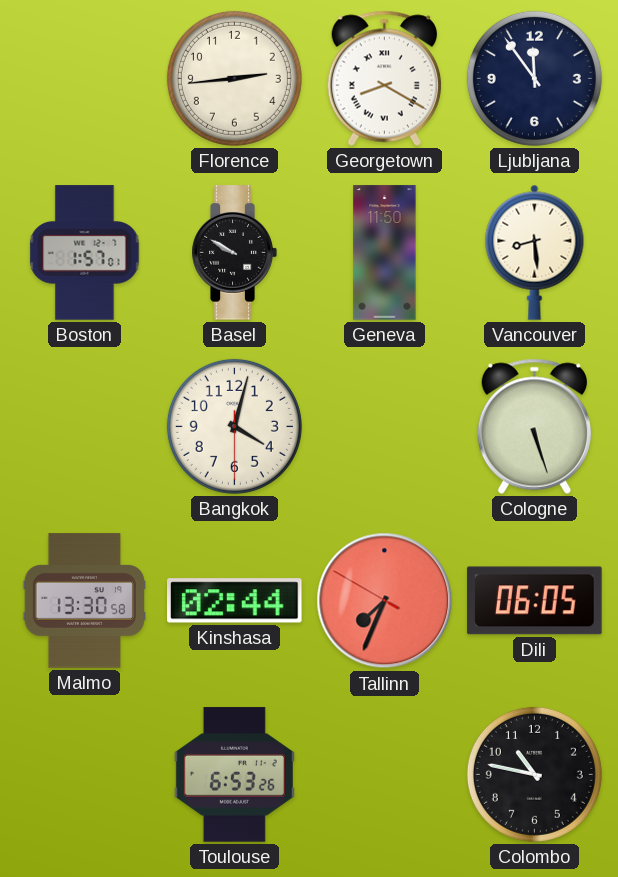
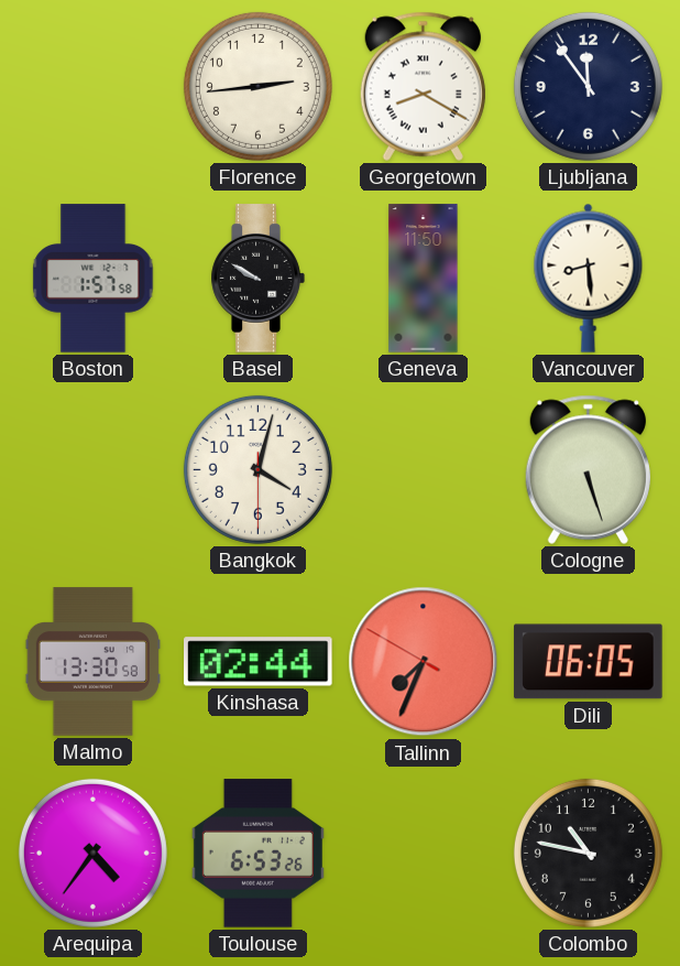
Boston: 1:57:01 -> 1:57:58 (94, 279)
Arequipa: none -> 4:36 (92, 853)
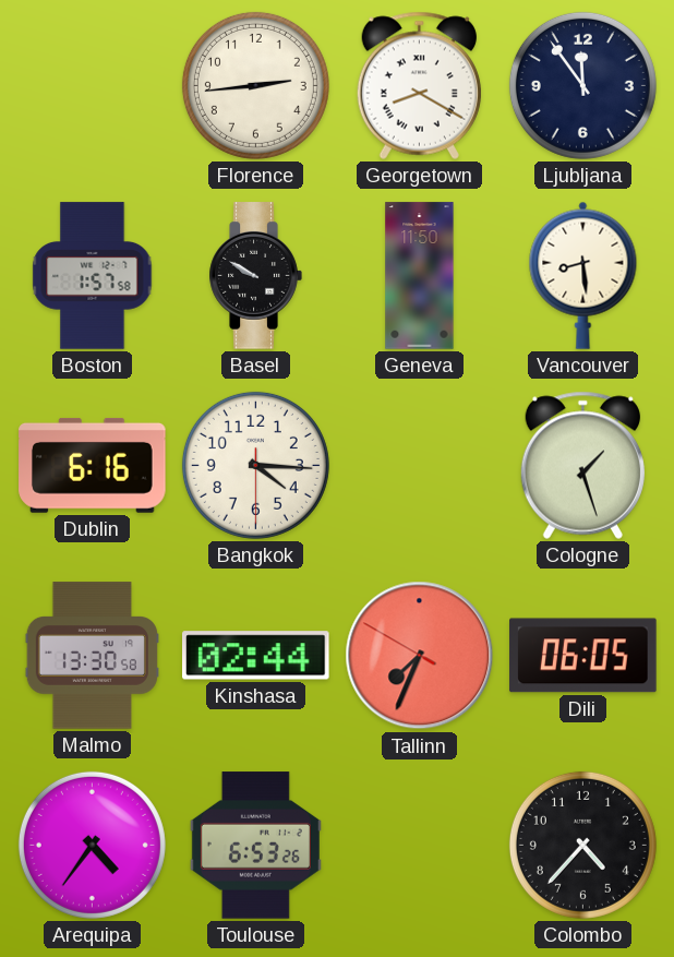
Dublin: none -> 6:16 (93, 465)
Bangkok: 4:02 -> 4:15 (255, 465)
Cologne: 5:27 -> 1:27 (582, 465)
Colombo: 10:47 -> 4:37 (582, 845)
